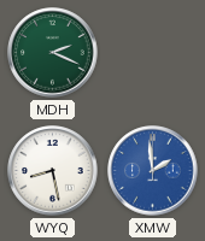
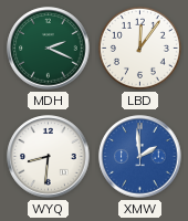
LBD: none -> 12:06 (139, 48)
WYQ: 8:28 -> 8:31 (49, 157)
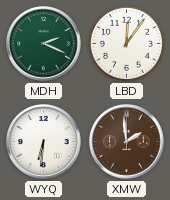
WYQ: 8:31 -> 6:31 (44, 142)
XMW dial: blue -> brown (127, 142)
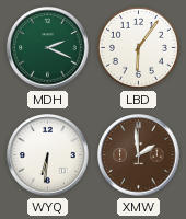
LBD: 12:06 -> 6:06 (138, 47)
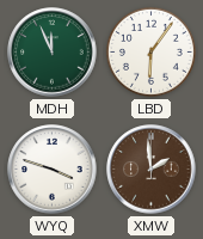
MDH: 2:19 -> 11:56 (53, 53)
WYQ: 6:31 -> 3:48 (53, 170)
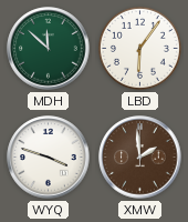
MDH: 11:56 -> 11:52 (49, 49)
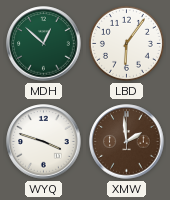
MDH: 11:52 -> 12:52 (44, 44)
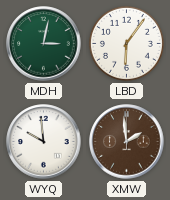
MDH: 12:52 -> 3:02 (44, 44)
WYQ: 3:48 -> 9:59 (44, 142)
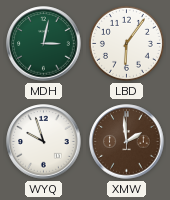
WYQ: 9:59 -> 9:57 (44, 142)
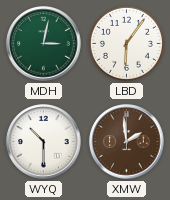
WYQ: 9:57 -> 10:30 (44, 142)
